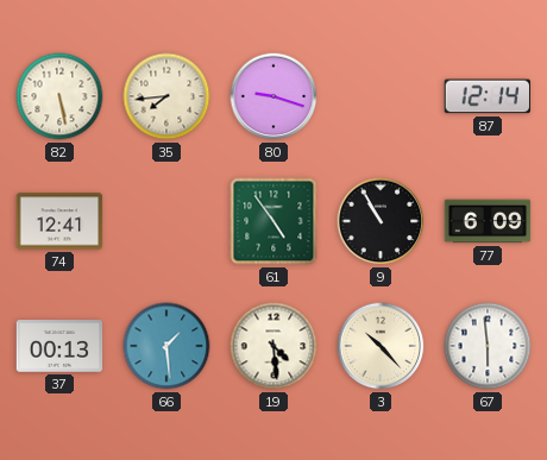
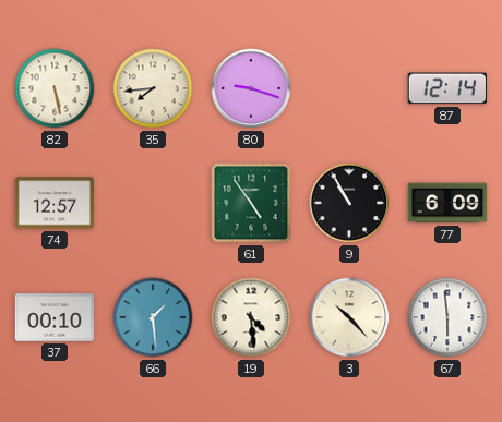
74: 12:41 -> 12:57 (55, 203)
37: 00:13 -> 00:10 (55, 317)
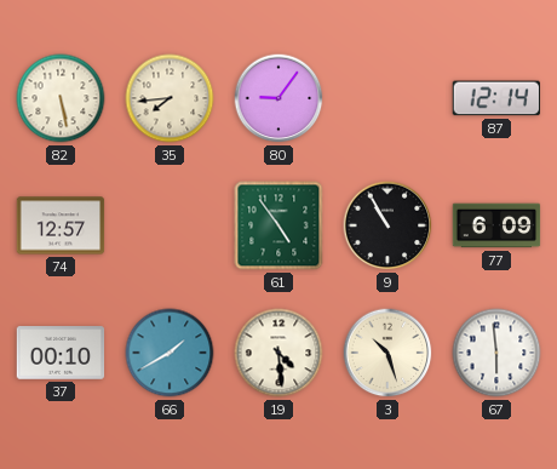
80: 9:18 -> 9:06 (278, 98)
66: 1:29 -> 1:40 (170, 353)
3: 10:23 -> 10:27 (387, 353)
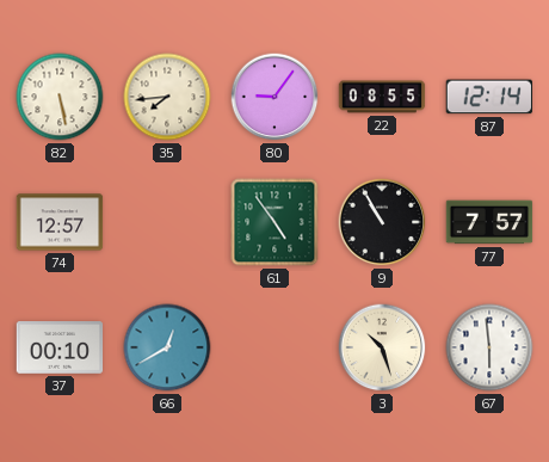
22: none -> 08:55 (382, 97)
77: 6:09 -> 7:57 (489, 222)
66: 1:40 -> 12:40 (167, 347)
19: 4:29 -> none (278, 353)
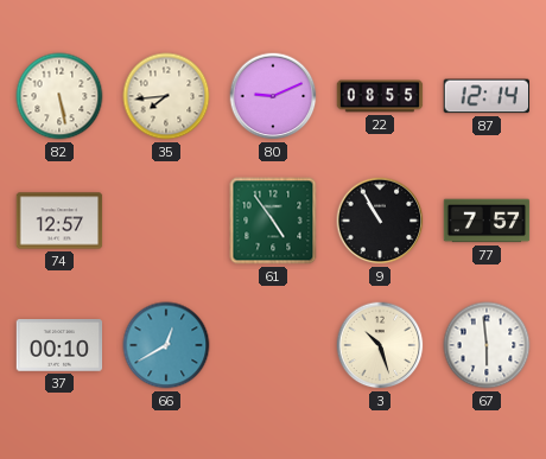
80: 9:06 -> 9:11 (273, 96)
